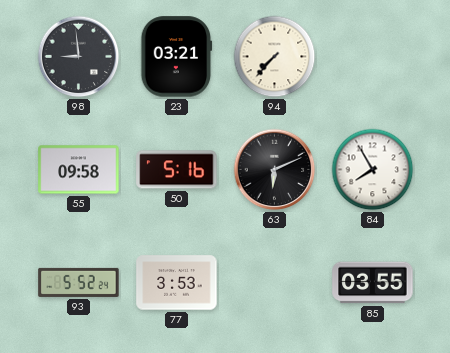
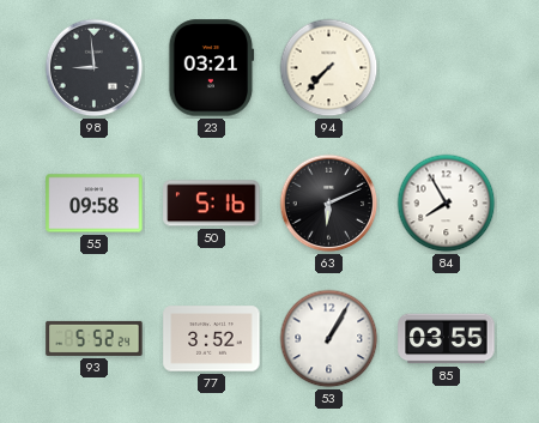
77: 3:53 -> 3:52 (212, 339)
53: none -> 1:05 (329, 339)
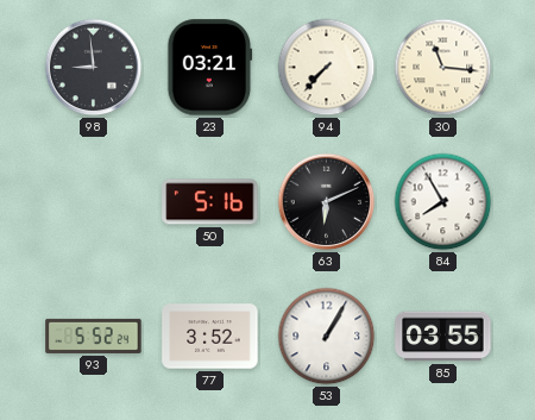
30: none -> 11:16 (443, 68)
55: 09:58 -> none (95, 204)
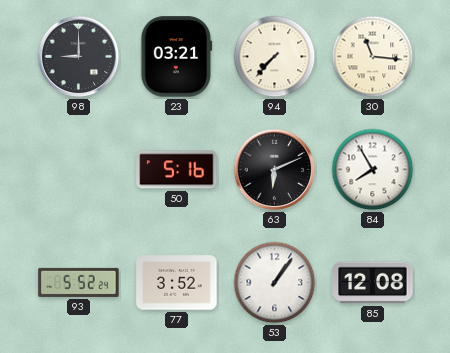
98: 8:59 -> 9:00 (79, 57)
53: 1:05 -> 1:06 (275, 283)
85: 03:55 -> 12:08 (373, 283)
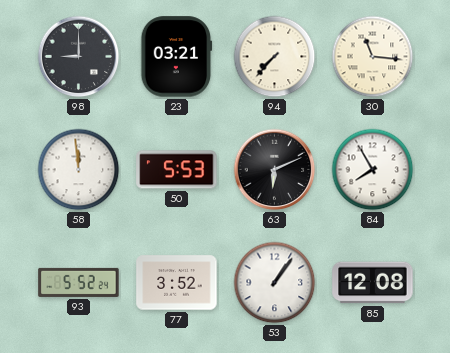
58: none -> 11:59 (79, 170)
50: 5:16 -> 5:53 (177, 170)
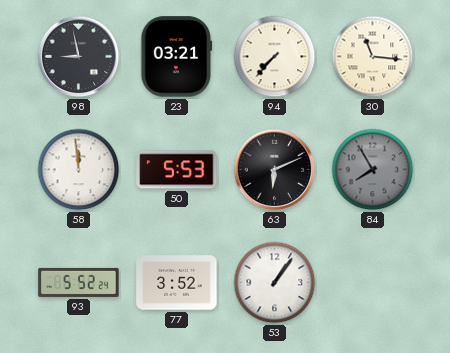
98: 9:00 -> 8:58 (79, 57)
84 dial: white -> grey (373, 170)
85: 12:08 -> none (373, 283)
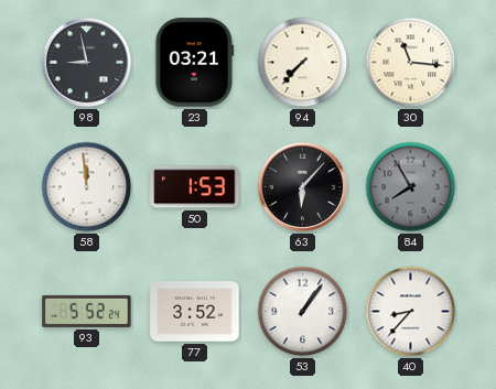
50: 5:53 -> 1:53 (195, 187)
63: 6:11 -> 6:07 (303, 187)
40: none -> 8:37 (411, 312)
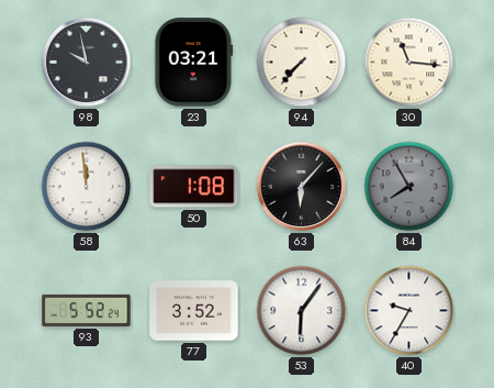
98: 8:58 -> 9:58 (87, 63)
50: 1:53 -> 1:08 (194, 187)
53: 1:06 -> 6:06 (302, 311)
40: 8:37 -> 9:35 (409, 311)
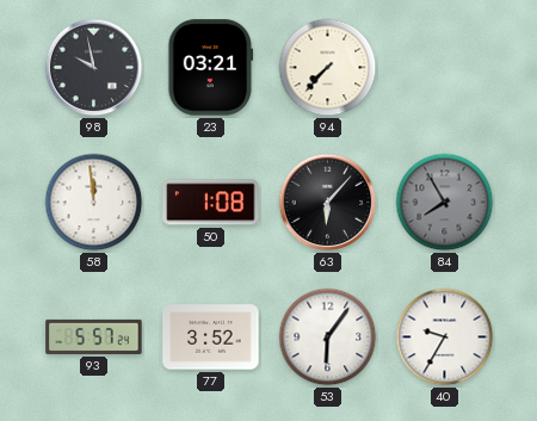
30: 11:16 -> none (409, 63)
93: 5:52 -> 5:57 (94, 336)
